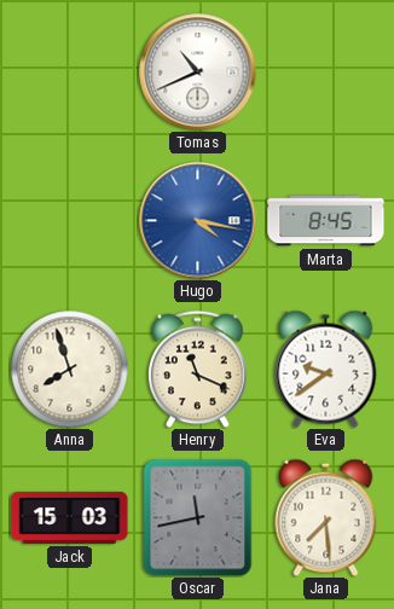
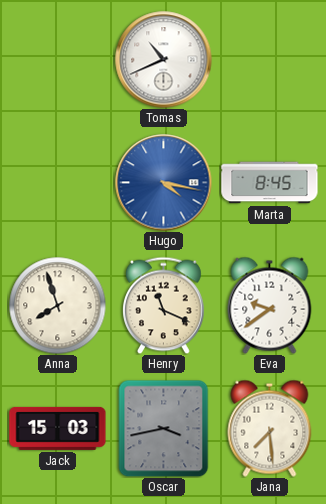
Oscar: 11:43 -> 3:43 (164, 428)
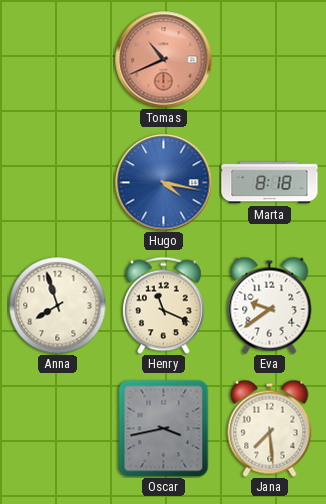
Tomas dial: white -> salmon (164, 60)
Marta: 8:45 -> 8:18 (270, 183)
Jack: 15:03 -> none (58, 428)
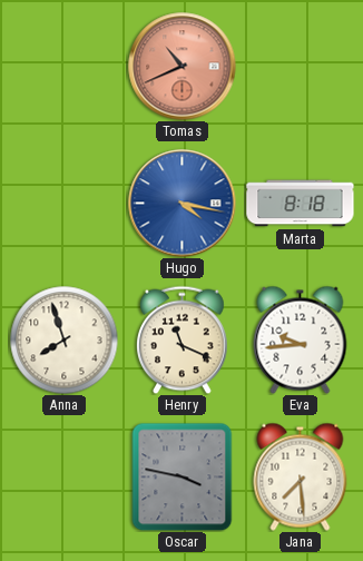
Eva: 9:39 -> 9:44 (301, 339)
Oscar: 3:43 -> 3:47 (183, 476)
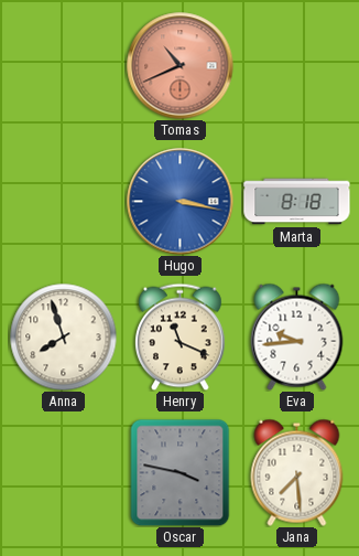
Hugo: 4:17 -> 3:17 (181, 202)
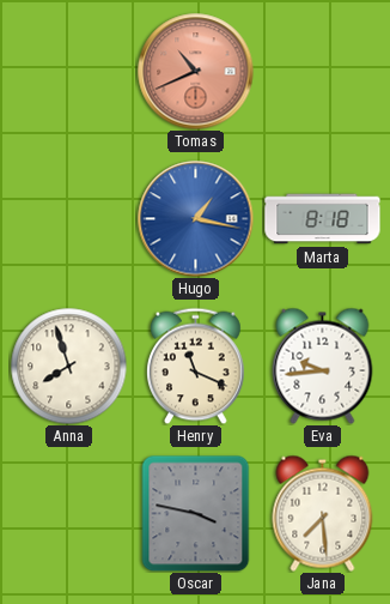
Hugo: 3:17 -> 1:17 (196, 219)
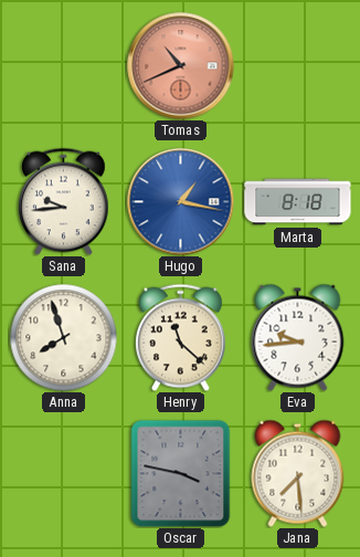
Sana: none -> 9:44 (64, 201)
Henry: 11:19 -> 11:22 (181, 337)
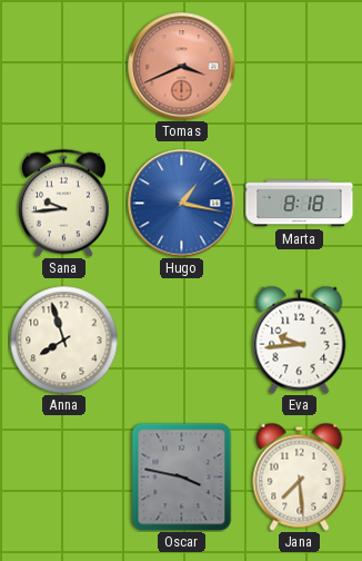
Tomas: 10:41 -> 3:41 (182, 67)
Henry: 11:22 -> none (181, 337)
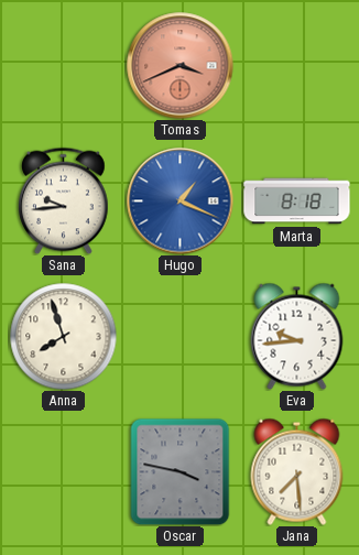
Hugo: 1:17 -> 1:19 (181, 202)
